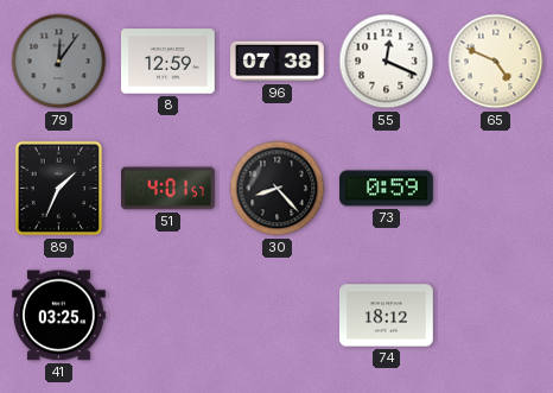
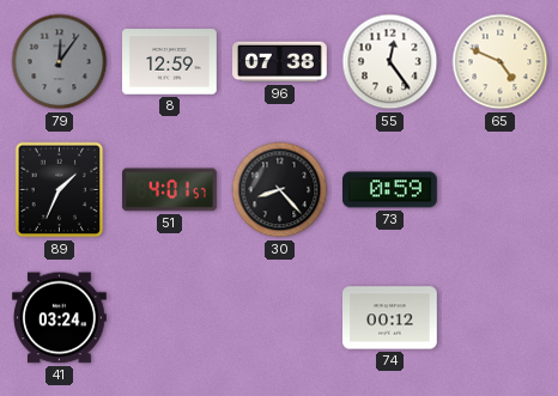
55: 12:19 -> 12:24 (390, 62)
41: 03:25 -> 03:24 (60, 318)
74: 18:12 -> 00:12 (390, 318)
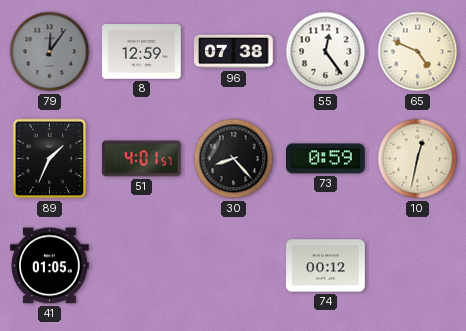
10: none -> 12:32 (418, 159)
41: 03:24 -> 01:05 (50, 266)
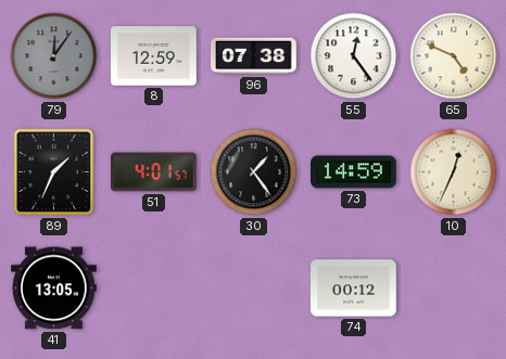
30: 8:23 -> 1:24 (254, 172)
73: 0:59 -> 14:59 (354, 172)
10: 12:32 -> 12:34 (454, 172)
41: 01:05 -> 13:05 (54, 289)
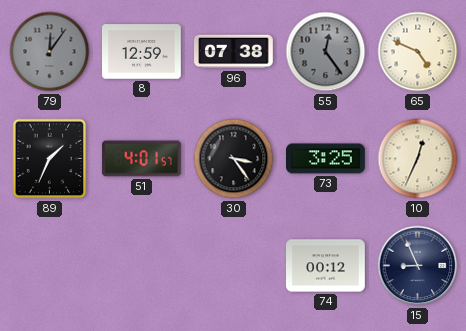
55 dial: white -> grey (326, 52)
30: 1:24 -> 3:24 (234, 159)
73: 14:59 -> 3:25 (326, 159)
41: 13:05 -> none (54, 289)
15: none -> 8:56 (418, 266)
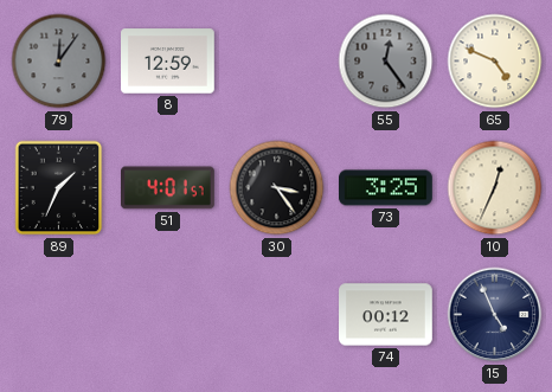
96: 07:38 -> none (234, 52)
15: 8:56 -> 4:56 (495, 315)
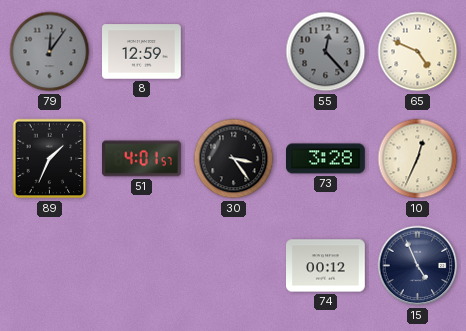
55: 12:24 -> 12:23 (326, 52)
73: 3:25 -> 3:28 (326, 159)
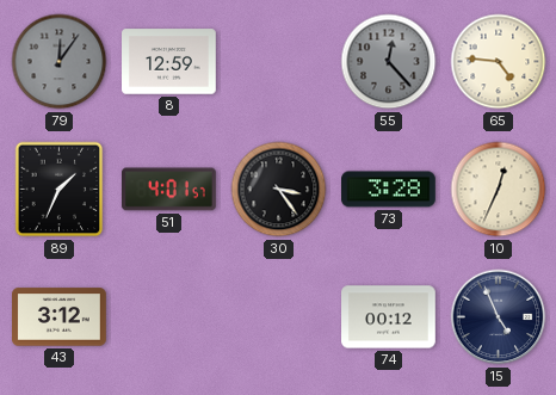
65: 4:49 -> 4:46 (499, 62)
43: none -> 3:12 (60, 317)
